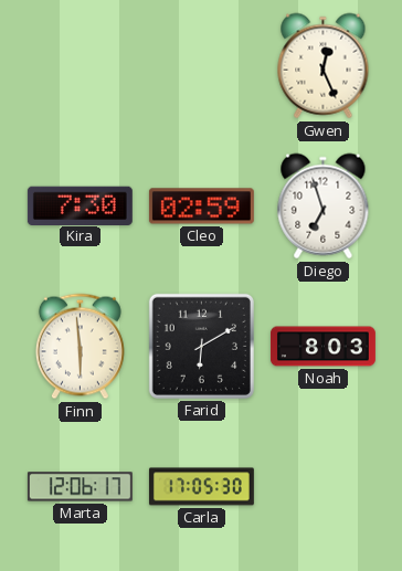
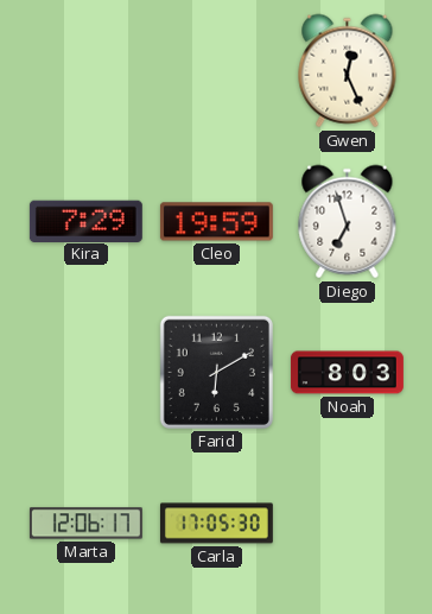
Kira: 7:30 -> 7:29 (85, 221)
Cleo: 02:59 -> 19:59 (216, 222)
Finn: 5:59 -> none (80, 347)
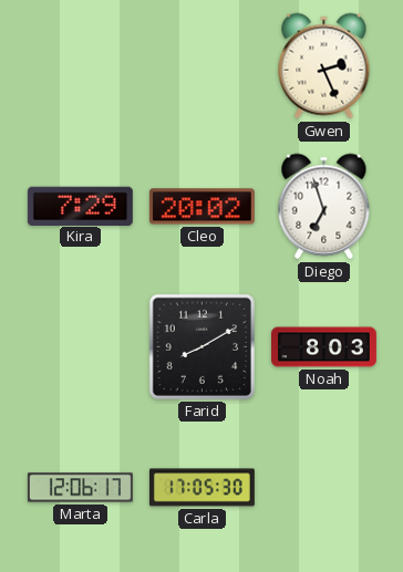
Gwen: 12:26 -> 2:26 (324, 66)
Cleo: 19:59 -> 20:02 (201, 207)
Farid: 6:10 -> 8:10 (201, 346)
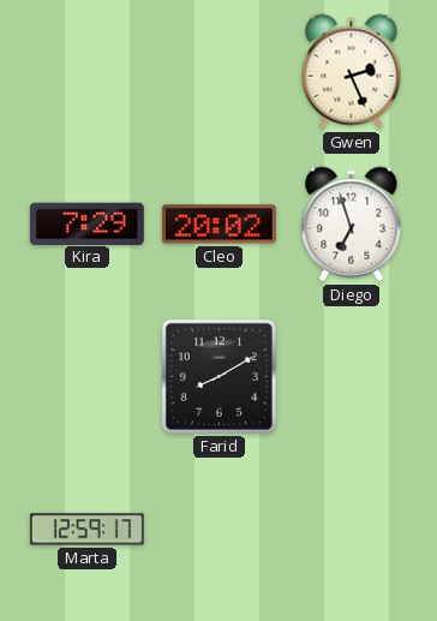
Noah: 8:03 -> none (323, 347)
Marta: 12:06 -> 12:59 (86, 530)
Carla: 17:05 -> none (201, 488)
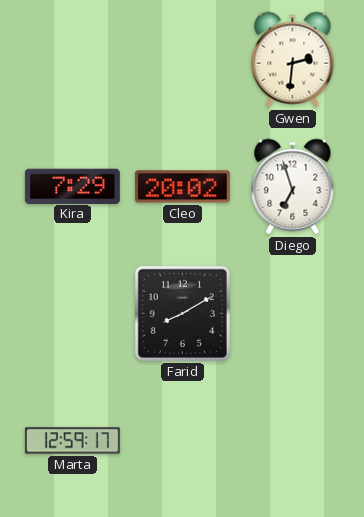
Gwen: 2:26 -> 2:31 (293, 60)
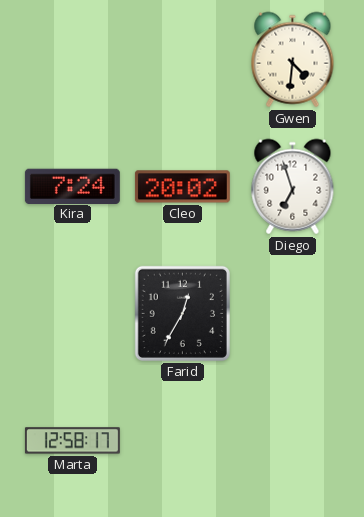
Gwen: 2:31 -> 4:31 (293, 60)
Kira: 7:29 -> 7:24 (72, 186)
Farid: 8:10 -> 12:35 (182, 313)
Marta: 12:59 -> 12:58 (72, 441)
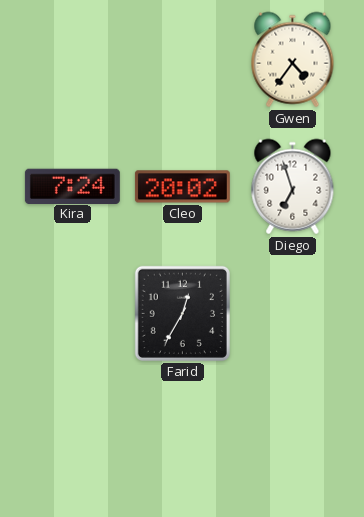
Gwen: 4:31 -> 4:36 (293, 60)
Marta: 12:58 -> none (72, 441)
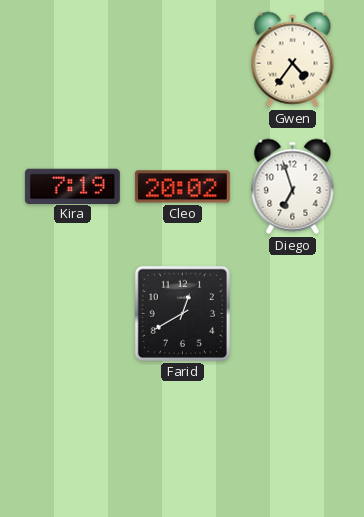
Kira: 7:24 -> 7:19 (72, 186)
Farid: 12:35 -> 12:40 (182, 313)
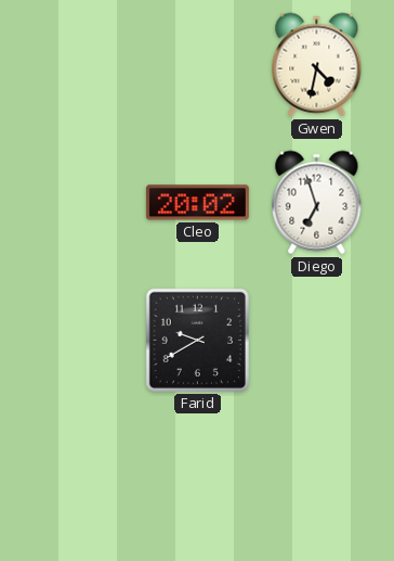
Gwen: 4:36 -> 4:32 (317, 65)
Kira: 7:19 -> none (72, 186)
Farid: 12:40 -> 9:40 (197, 340)
